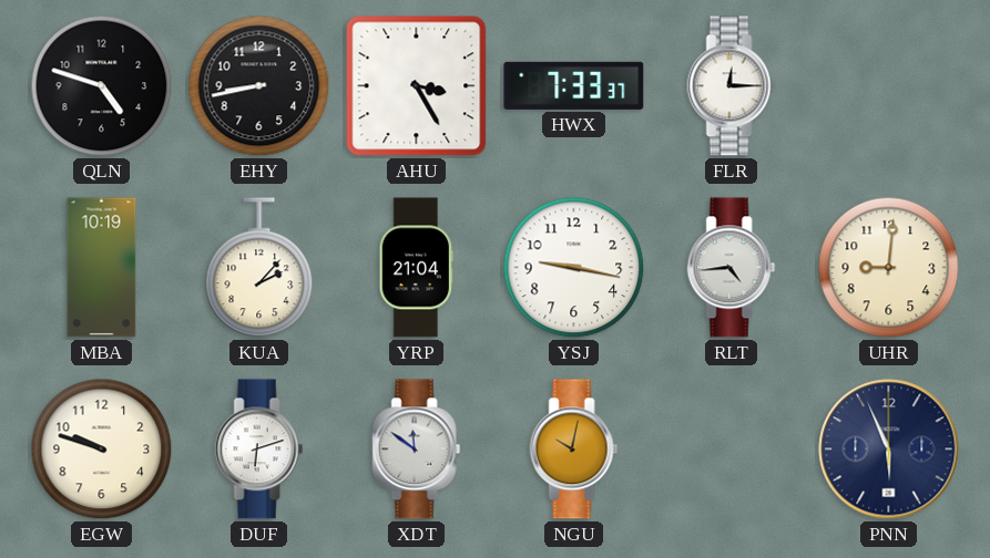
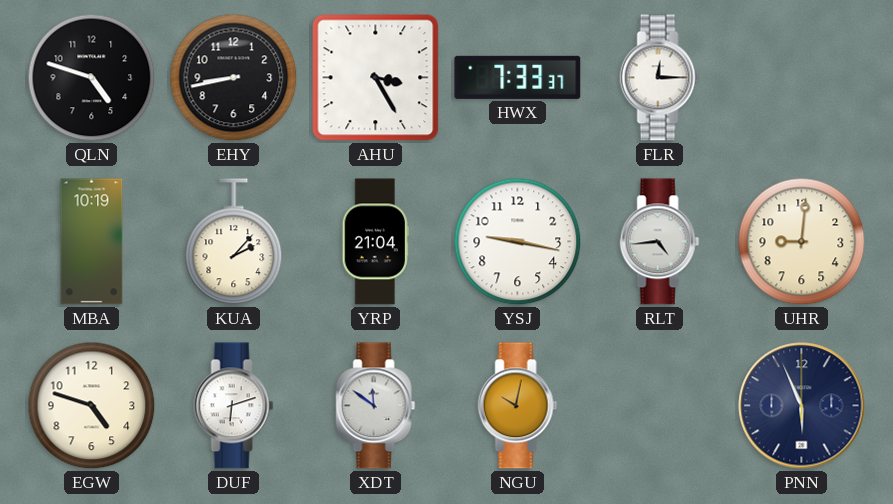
EGW: 9:48 -> 4:48 (92, 406)
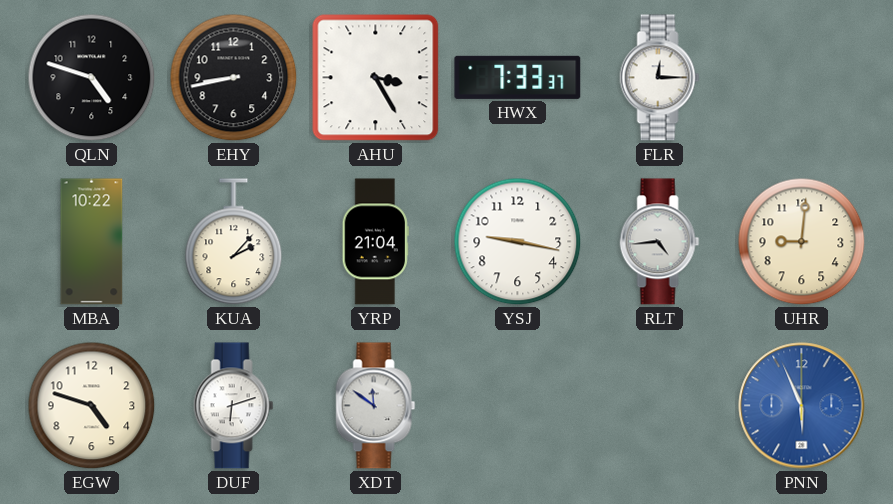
MBA: 10:19 -> 10:22 (92, 242)
NGU: 10:02 -> none (518, 406)
PNN dial: navy -> blue (802, 406)
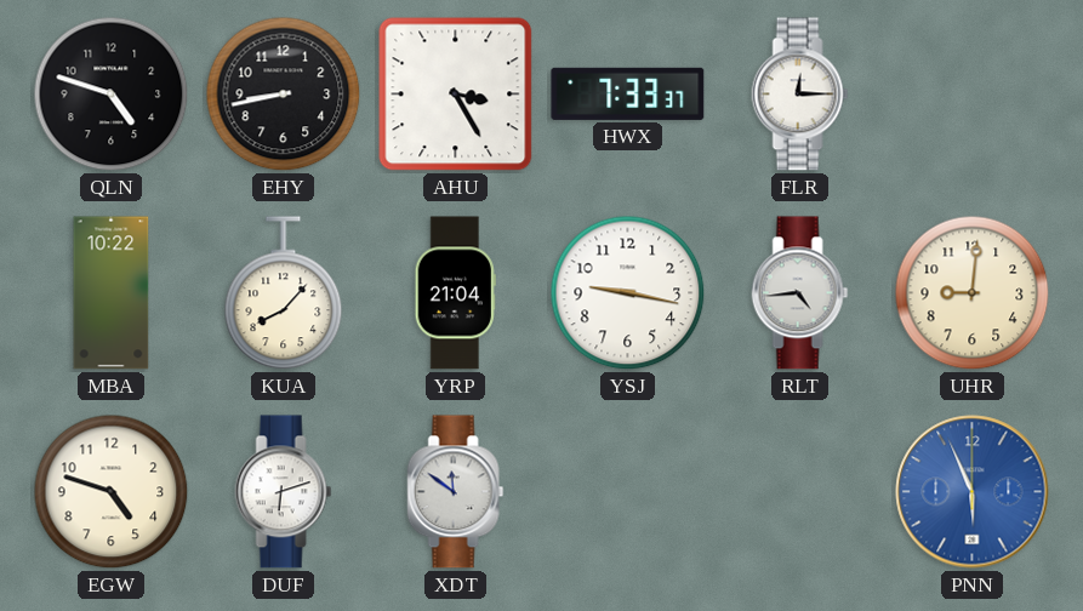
KUA: 2:07 -> 8:07 (284, 293)
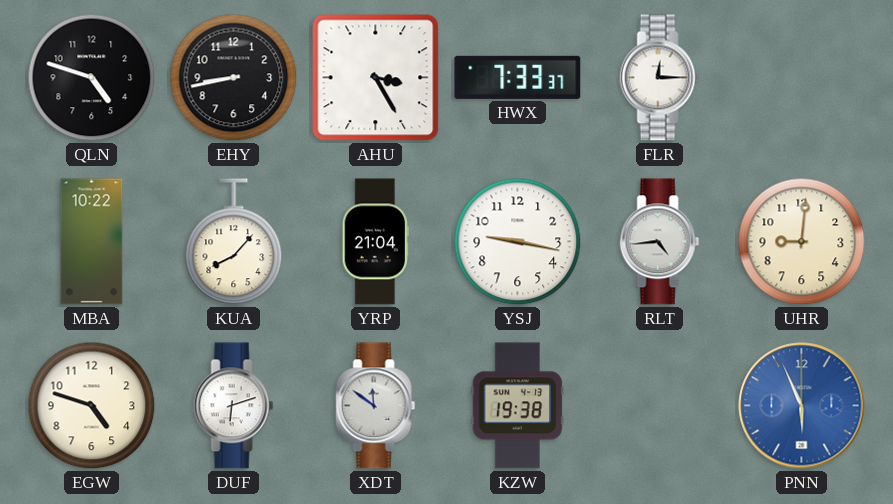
KZW: none -> 19:38 (518, 406)
